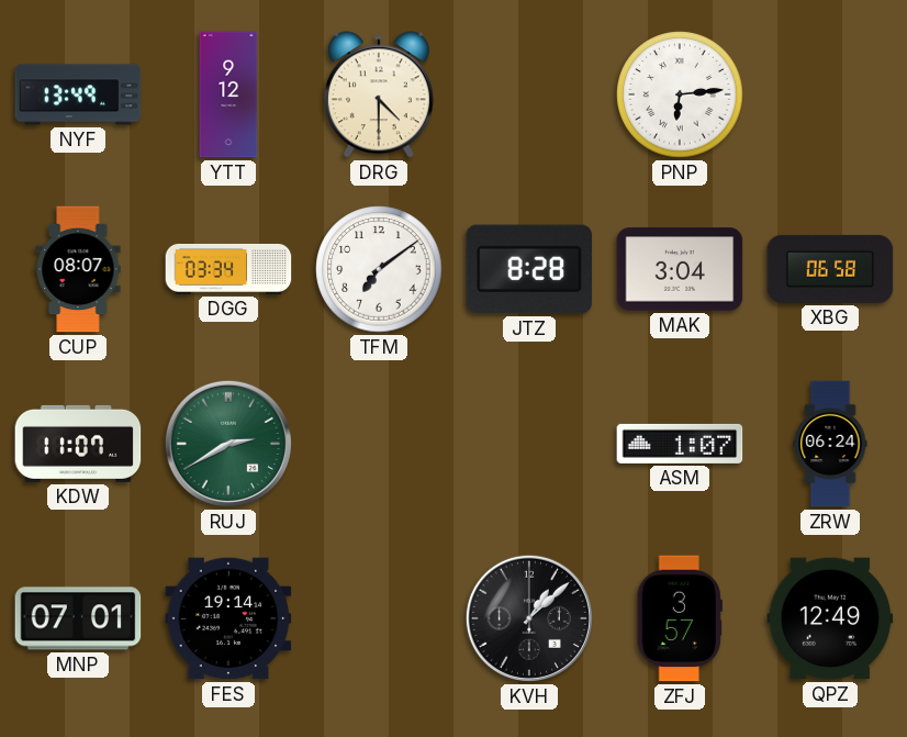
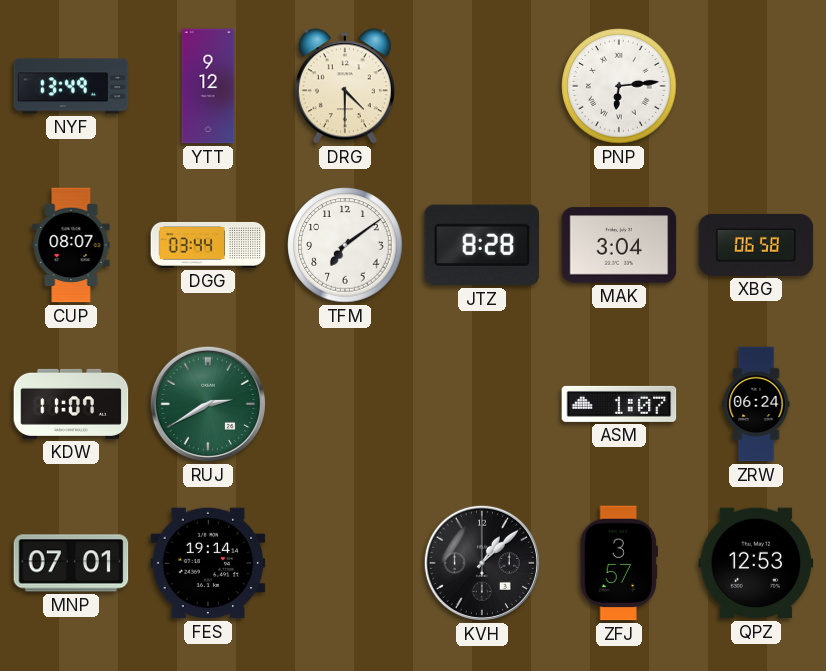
DGG: 03:34 -> 03:44 (208, 245)
QPZ: 12:49 -> 12:53 (756, 563)
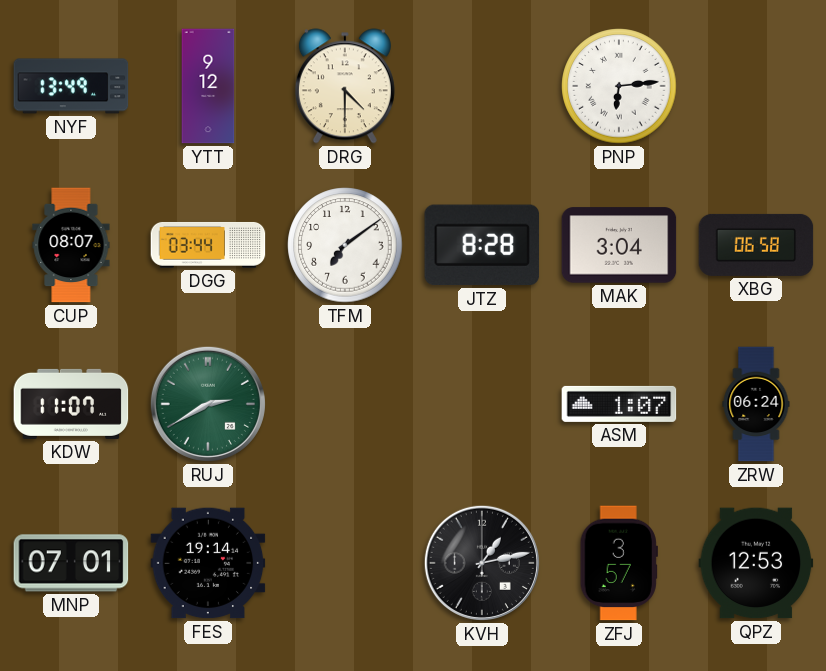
KVH: 1:08 -> 1:13 (482, 563)
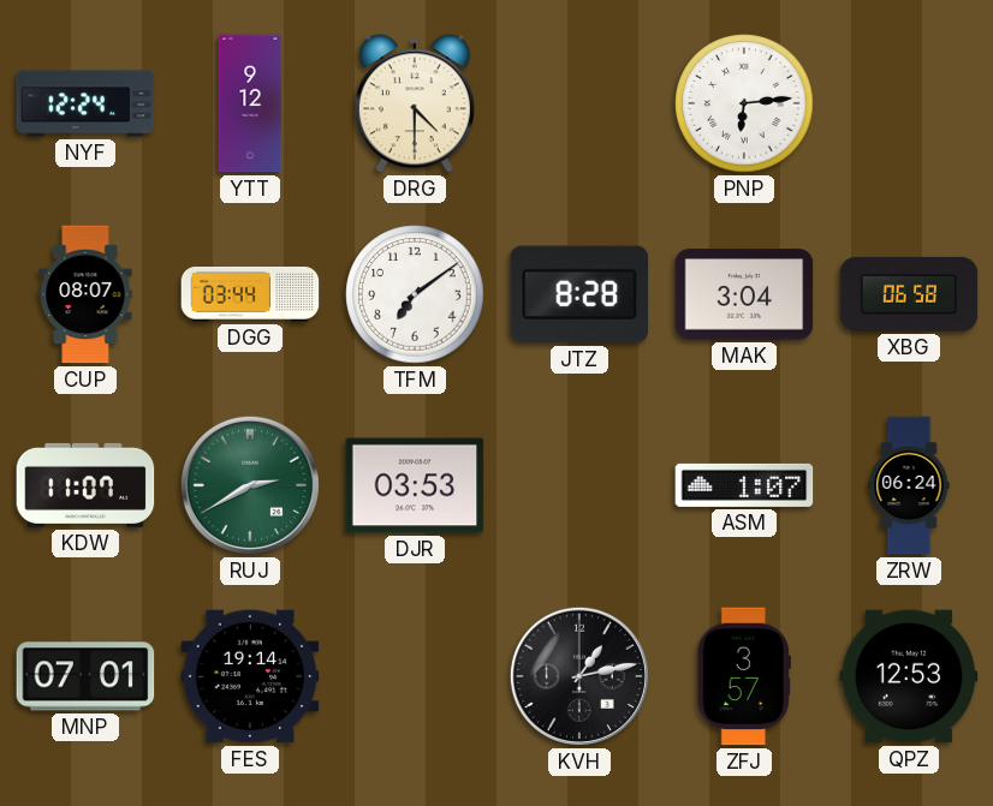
NYF: 13:49 -> 12:24 (85, 103)
DJR: none -> 03:53 (415, 485)
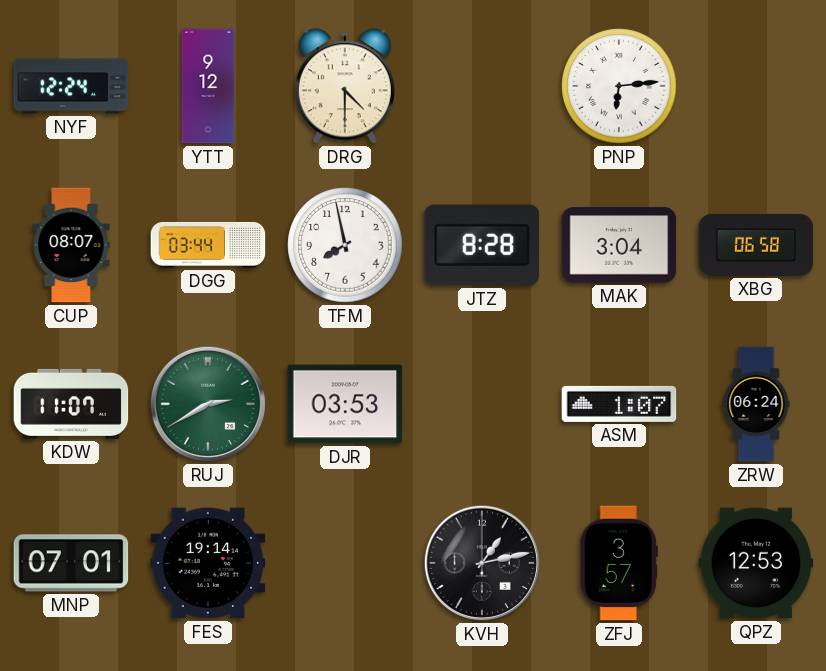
TFM: 7:09 -> 7:58 (345, 245)
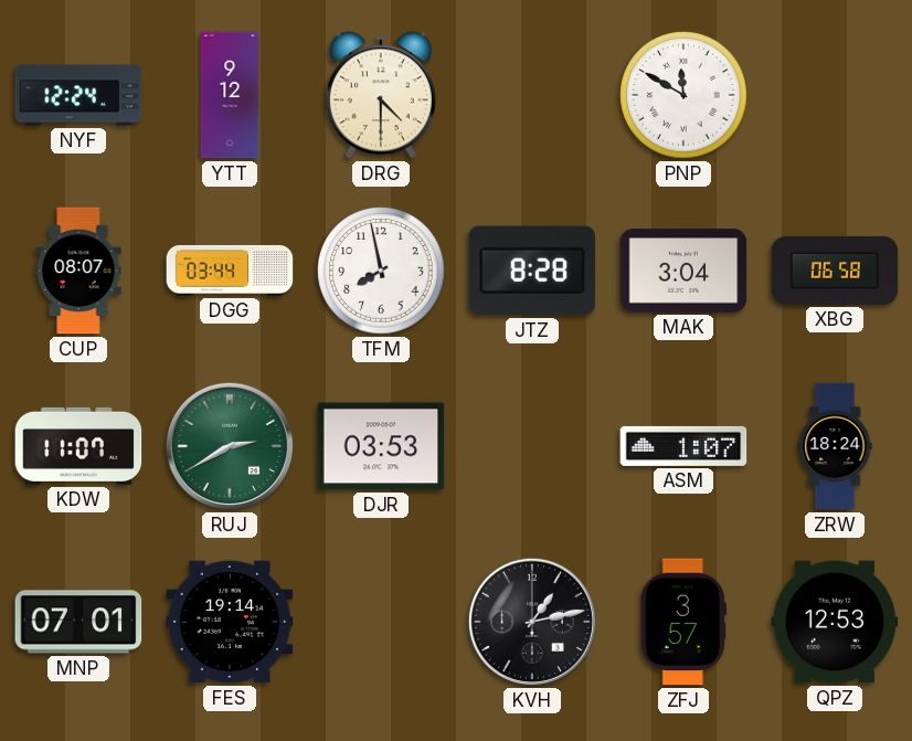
PNP: 6:14 -> 11:50 (683, 95)
ZRW: 06:24 -> 18:24 (835, 446)
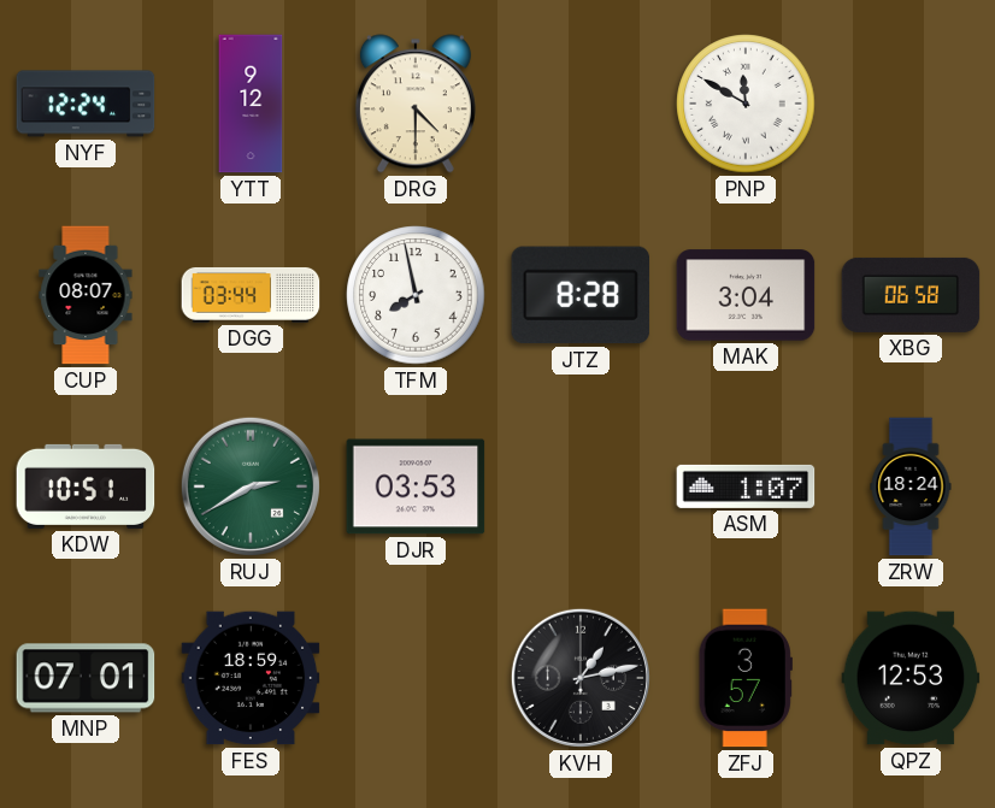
KDW: 11:07 -> 10:51 (86, 486)
FES: 19:14 -> 18:59 (251, 678)
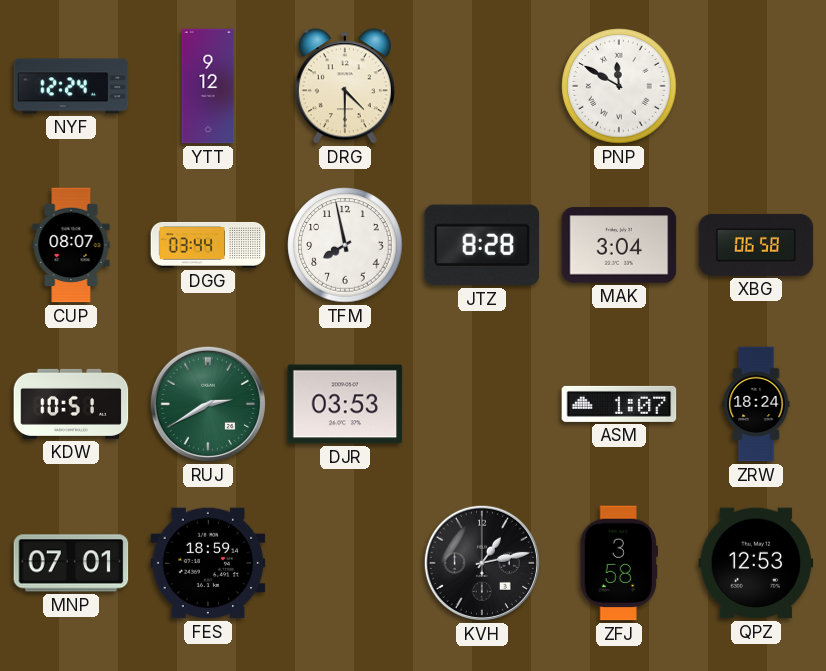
ZFJ: 3:57 -> 3:58 (619, 563)
